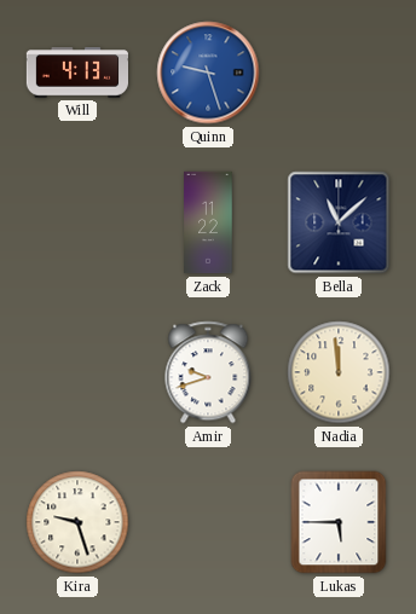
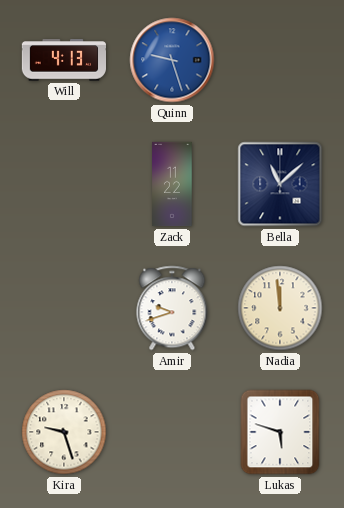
Lukas: 5:45 -> 5:48 (280, 432)
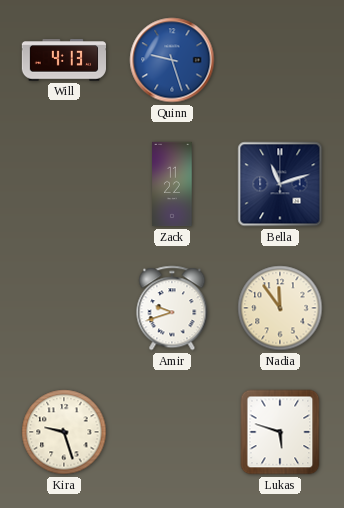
Bella: 11:08 -> 11:12 (280, 184)
Nadia: 11:59 -> 11:54 (280, 308)
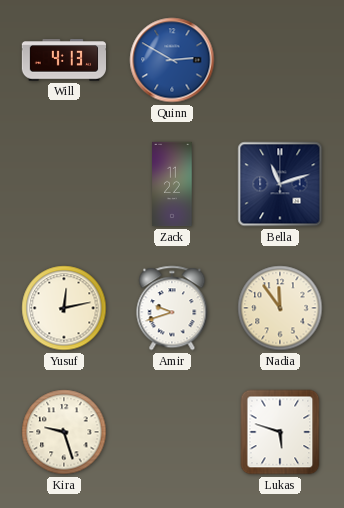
Quinn: 9:27 -> 2:50 (172, 60)
Yusuf: none -> 12:13 (64, 308)
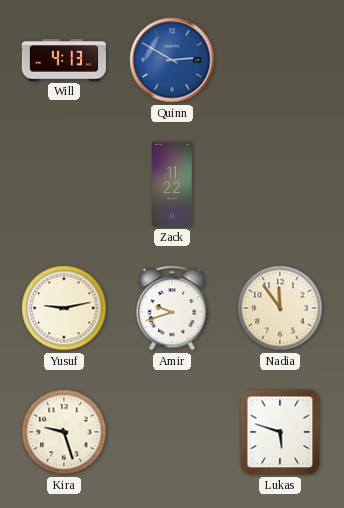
Bella: 11:12 -> none (280, 184)
Yusuf: 12:13 -> 9:13 (64, 308)
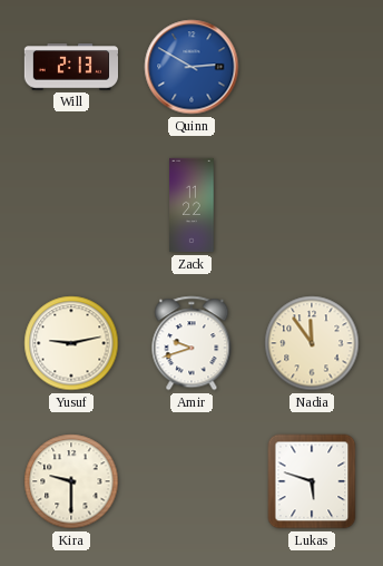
Will: 4:13 -> 2:13 (70, 67)
Kira: 9:27 -> 9:30 (71, 481)
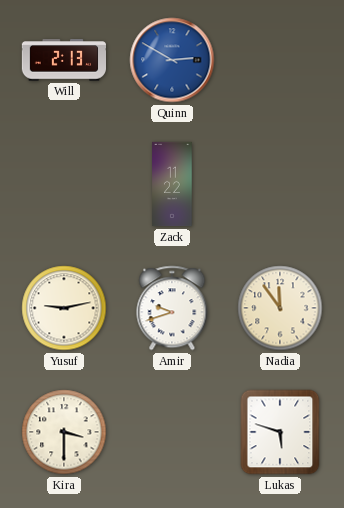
Kira: 9:30 -> 3:30 (64, 432)
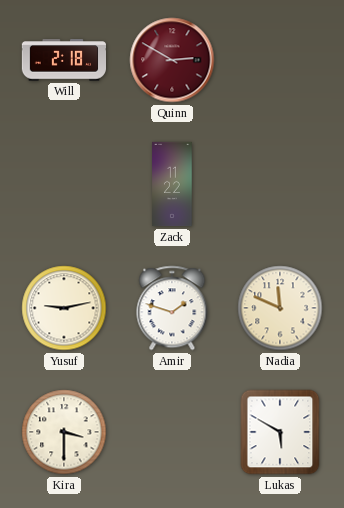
Will: 2:13 -> 2:18 (63, 60)
Quinn dial: blue -> burgundy (172, 60)
Amir: 9:42 -> 1:48 (172, 308)
Nadia: 11:54 -> 11:49 (280, 308)
Lukas: 5:48 -> 5:50 (280, 432)
